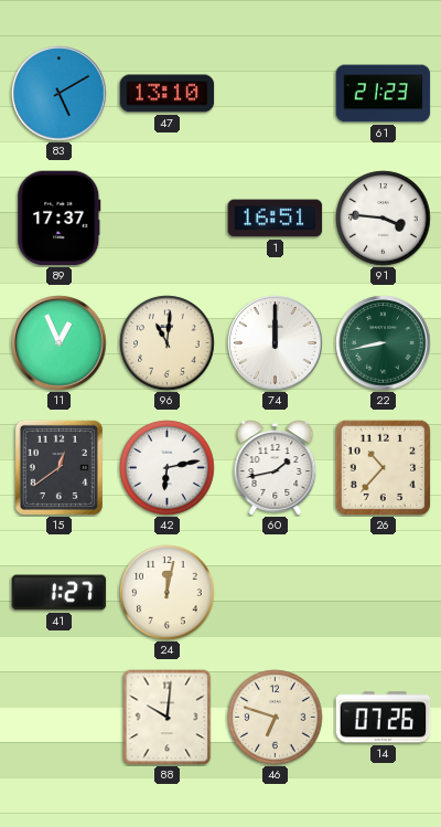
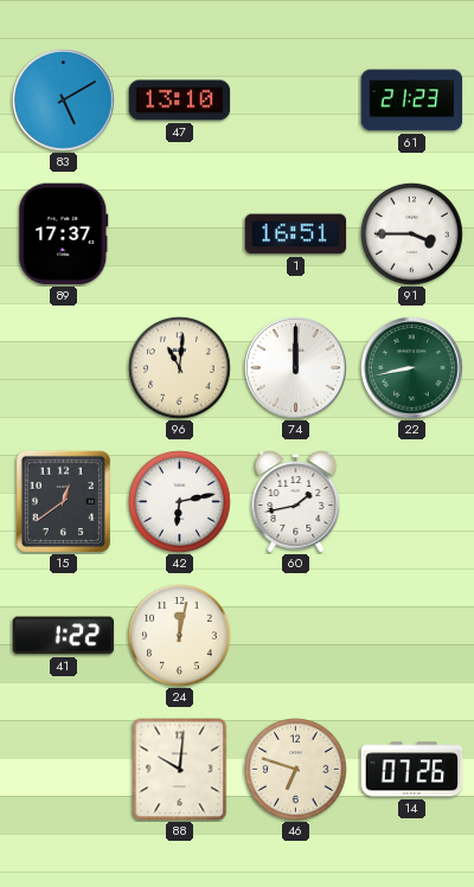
91: 3:46 -> 3:45 (412, 234)
11: 12:56 -> none (60, 343)
26: 10:37 -> none (383, 467)
41: 1:27 -> 1:22 (64, 636)
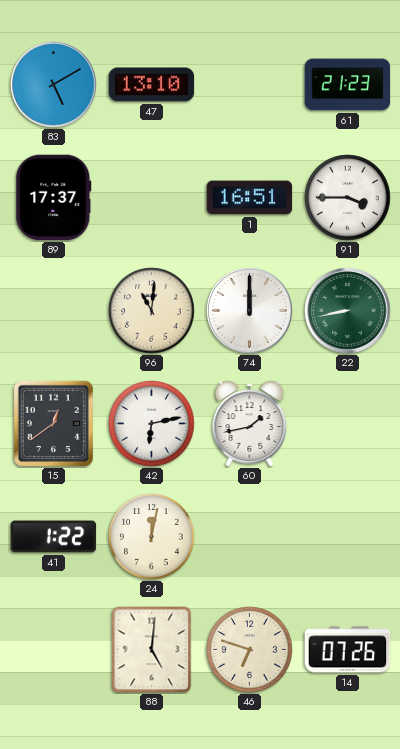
88: 10:01 -> 5:01 (152, 650)
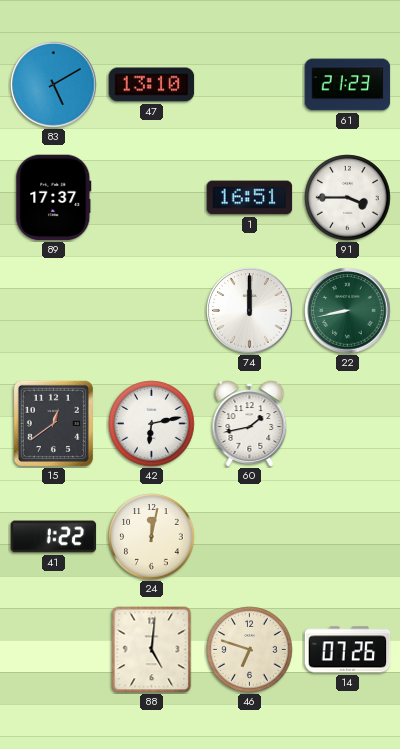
96: 11:01 -> none (152, 311)
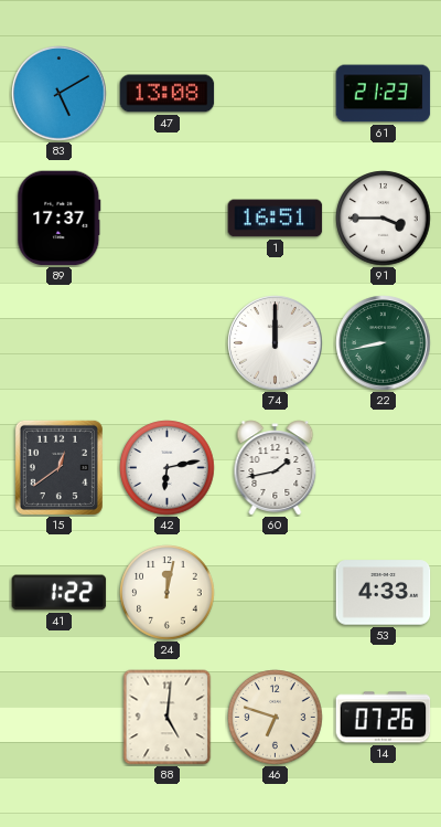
47: 13:10 -> 13:08 (168, 94)
53: none -> 4:33 (384, 593)
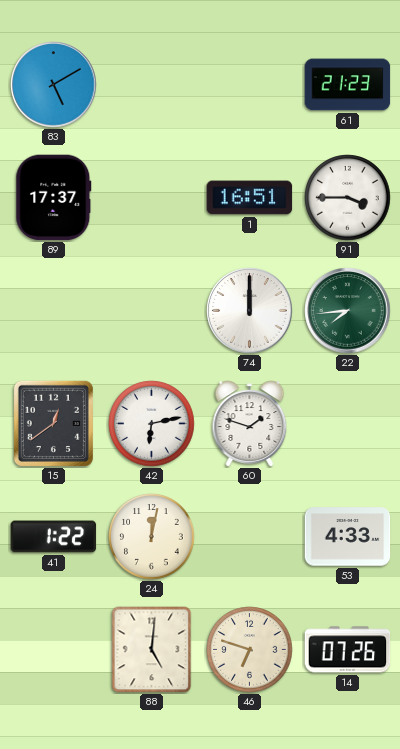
47: 13:08 -> none (168, 94)
22: 8:43 -> 7:44 (348, 311)
60: 1:43 -> 1:48 (250, 424)
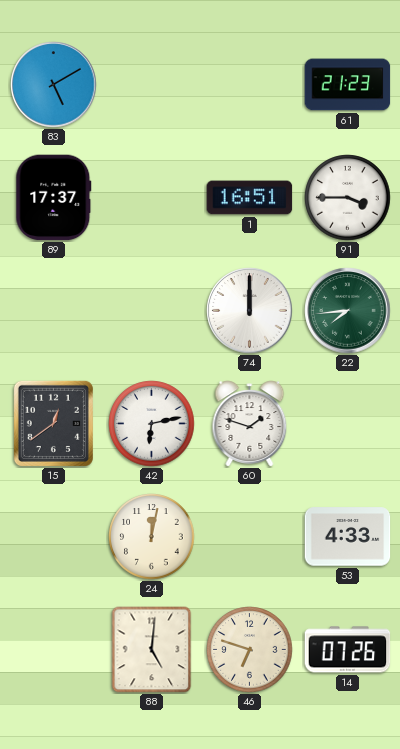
41: 1:22 -> none (54, 537)
